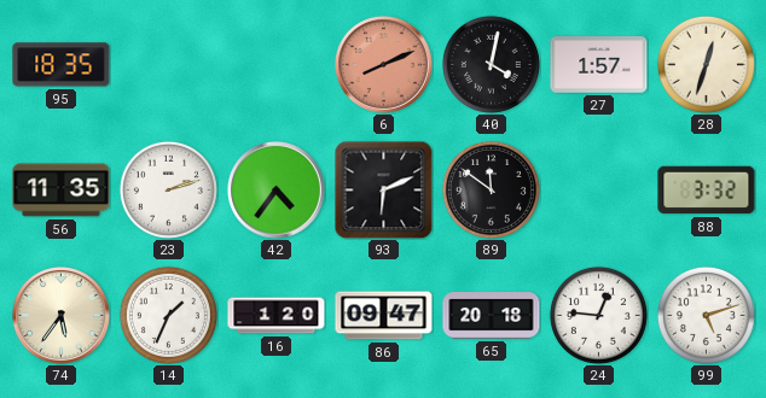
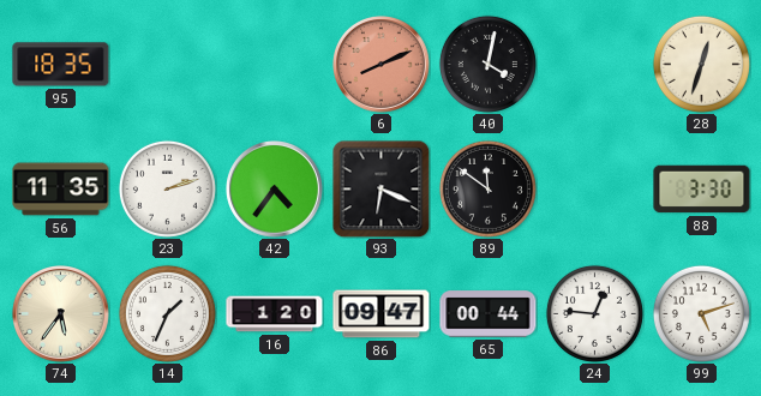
27: 1:57 -> none (599, 65)
93: 6:11 -> 6:19 (380, 188)
88: 3:32 -> 3:30 (702, 190)
65: 20:18 -> 00:44 (489, 314)
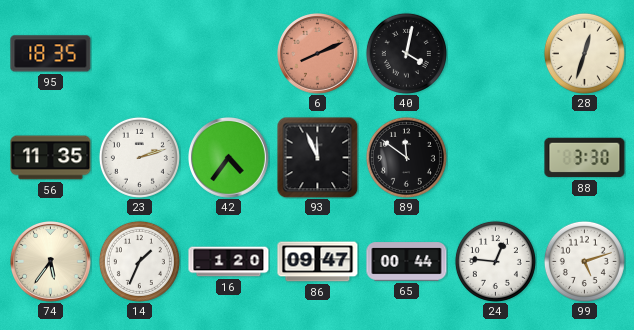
93: 6:19 -> 11:56 (317, 157)
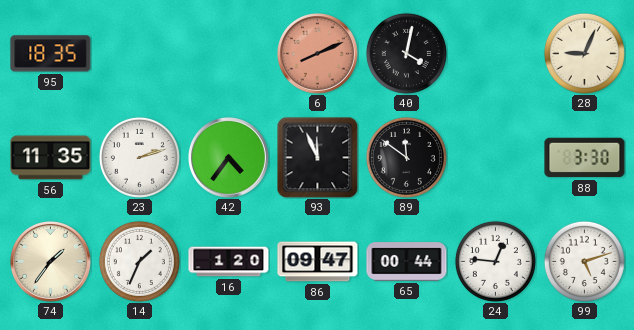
28: 12:33 -> 9:04 (584, 53)
74: 5:36 -> 1:36 (51, 262)
